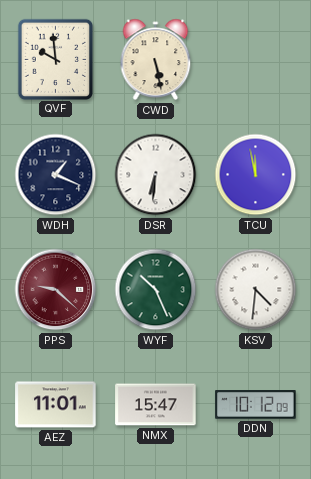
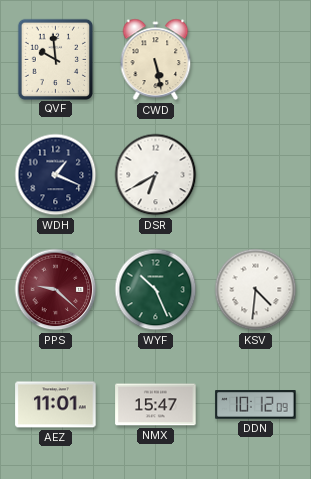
DSR: 6:31 -> 6:40 (156, 175)
TCU: 11:58 -> none (256, 175)
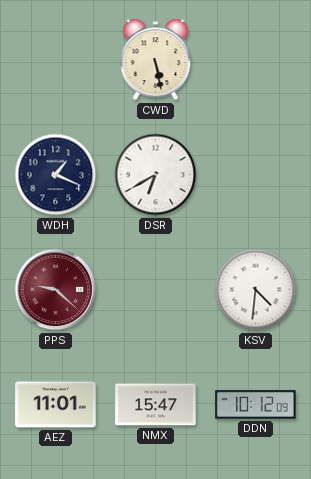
QVF: 9:59 -> none (55, 59)
WYF: 10:26 -> none (156, 290)
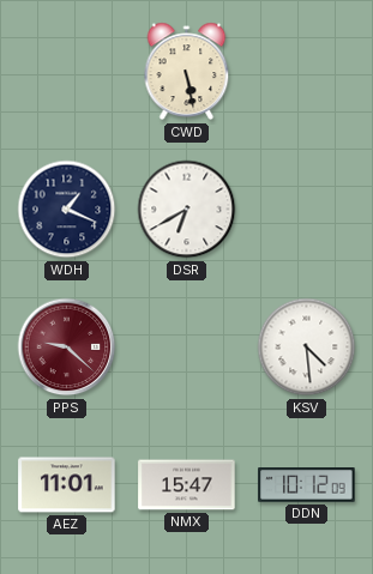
KSV: 4:31 -> 4:29 (307, 348)
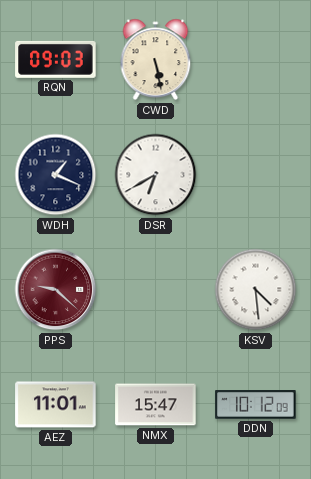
RQN: none -> 09:03 (56, 59)
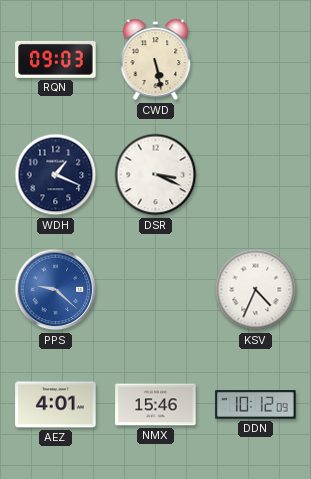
DSR: 6:40 -> 3:19 (156, 175)
PPS dial: burgundy -> blue (56, 290)
KSV: 4:29 -> 4:34 (256, 290)
AEZ: 11:01 -> 4:01 (56, 405)
NMX: 15:47 -> 15:46 (156, 405)
